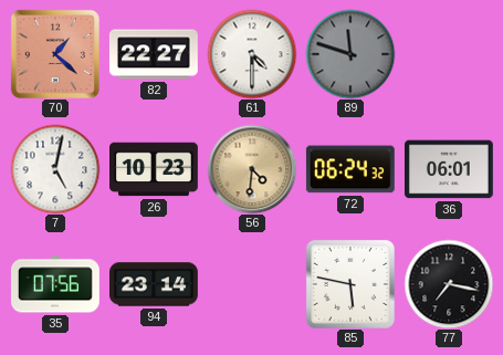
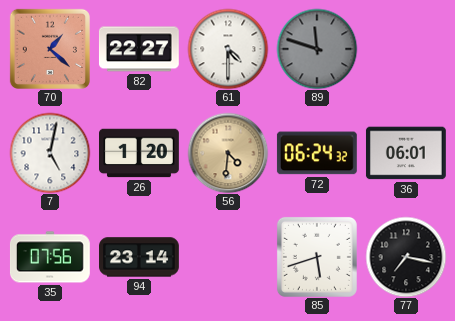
26: 10:23 -> 1:20 (140, 153)
85: 5:47 -> 5:42 (317, 257)
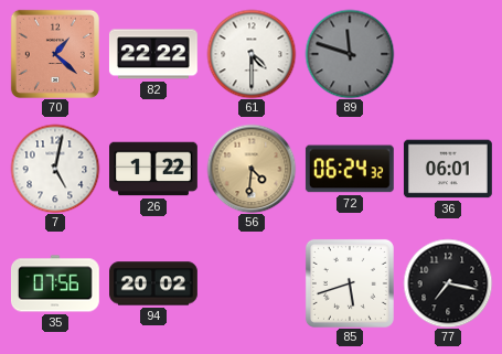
82: 22:27 -> 22:22 (153, 54)
26: 1:20 -> 1:22 (154, 169)
94: 23:14 -> 20:02 (154, 283)
